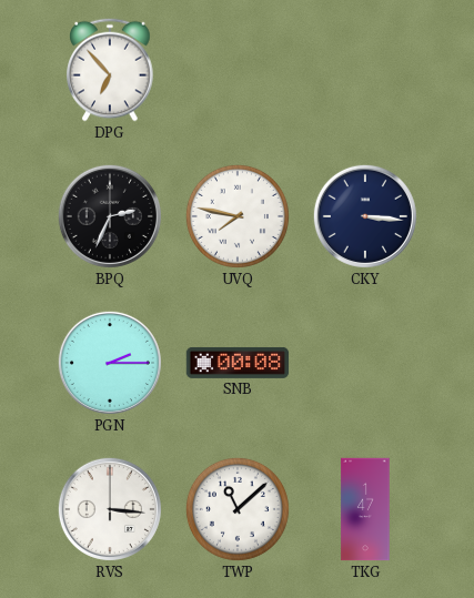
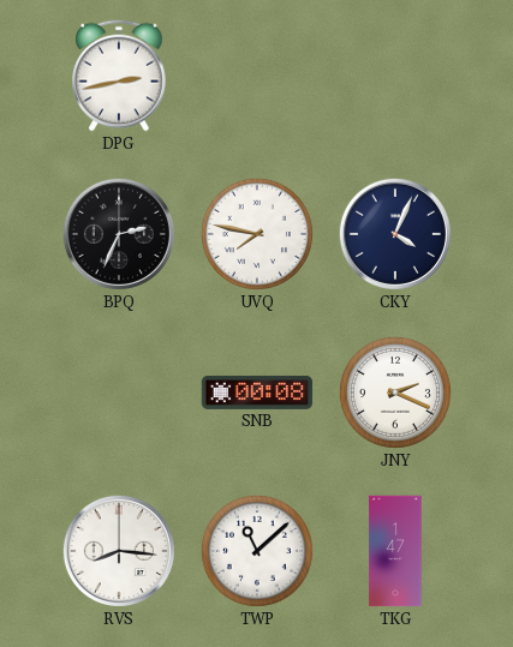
DPG: 6:53 -> 2:43 (119, 76)
CKY: 3:16 -> 4:04 (395, 234)
PGN: 2:15 -> none (110, 363)
JNY: none -> 2:19 (395, 393)
RVS: 3:16 -> 8:16 (119, 551)
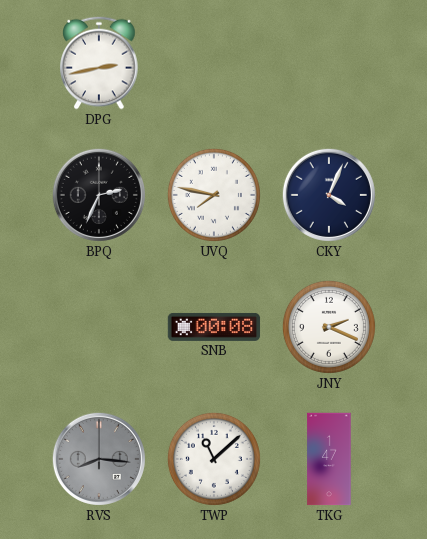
RVS dial: white -> grey (99, 459)
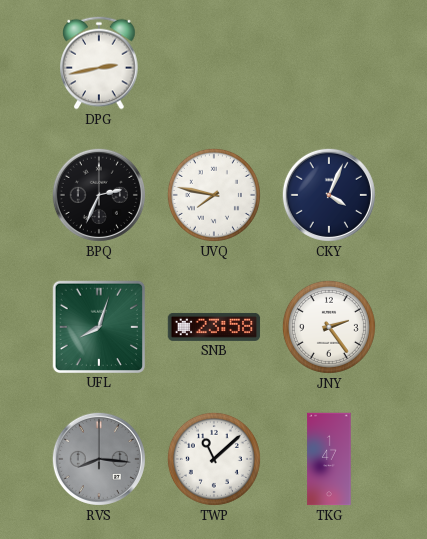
UFL: none -> 8:03 (98, 326)
SNB: 00:08 -> 23:58 (214, 327)
JNY: 2:19 -> 2:24 (329, 327)
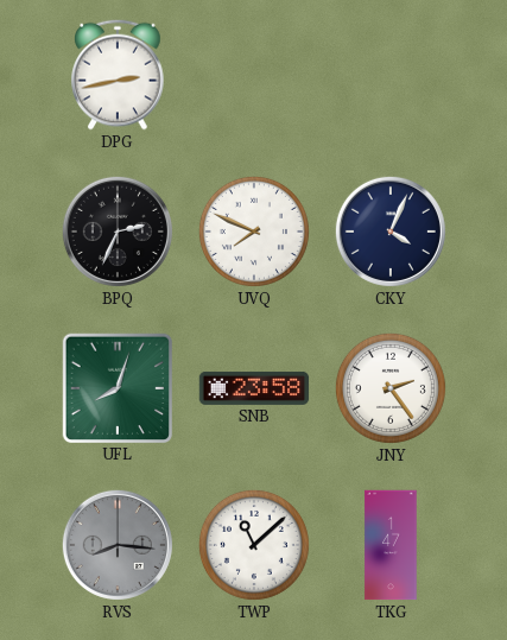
UVQ: 7:47 -> 7:49 (254, 232)
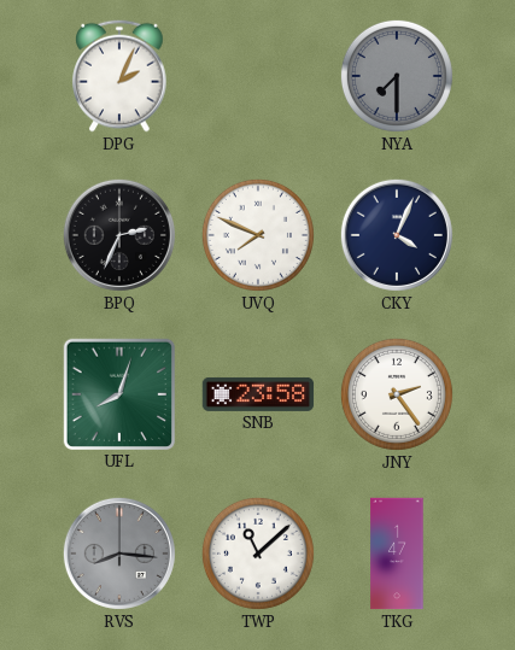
DPG: 2:43 -> 2:04 (119, 76)
NYA: none -> 7:30 (397, 76)
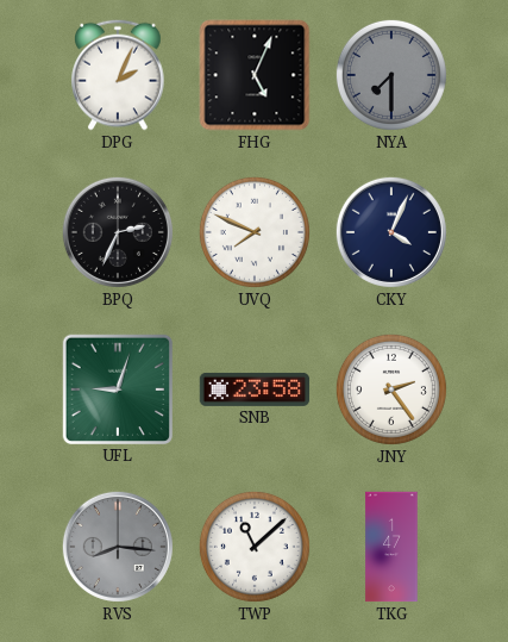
FHG: none -> 5:04 (255, 75)
UFL: 8:03 -> 9:03 (117, 388)
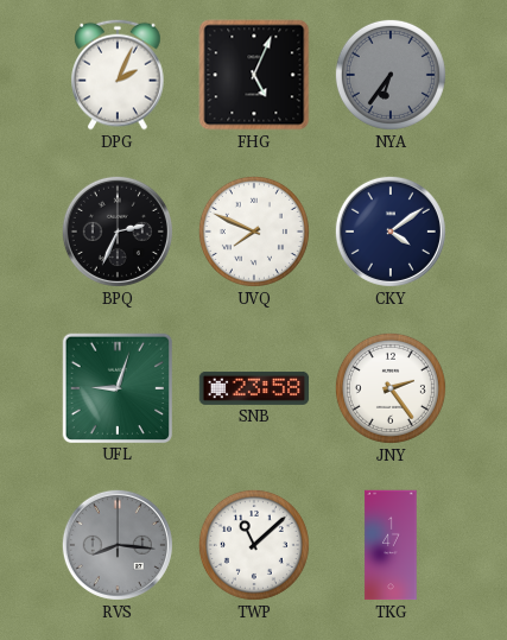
NYA: 7:30 -> 6:36 (391, 75)
CKY: 4:04 -> 4:09 (391, 232)
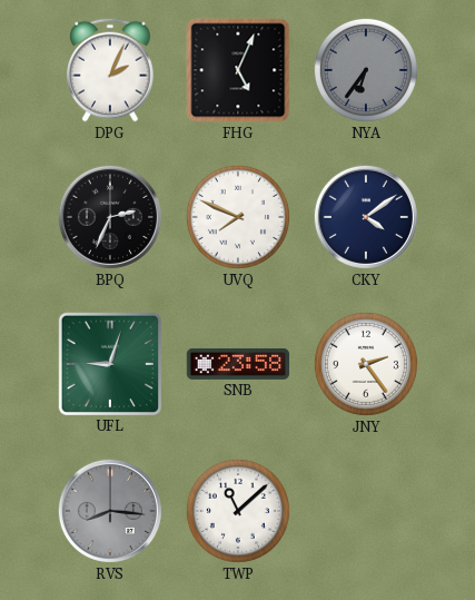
TKG: 1:47 -> none (391, 545)
